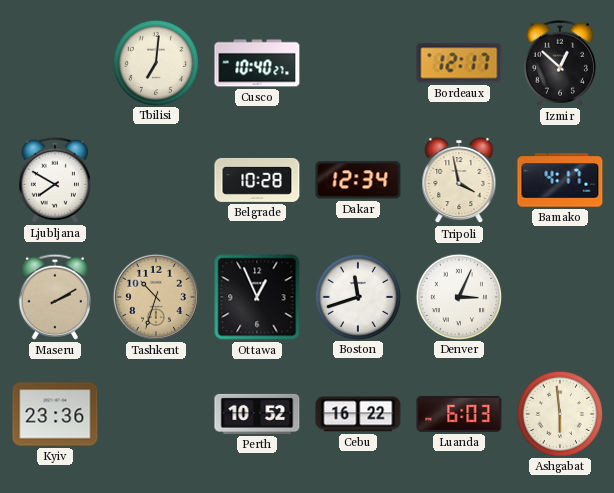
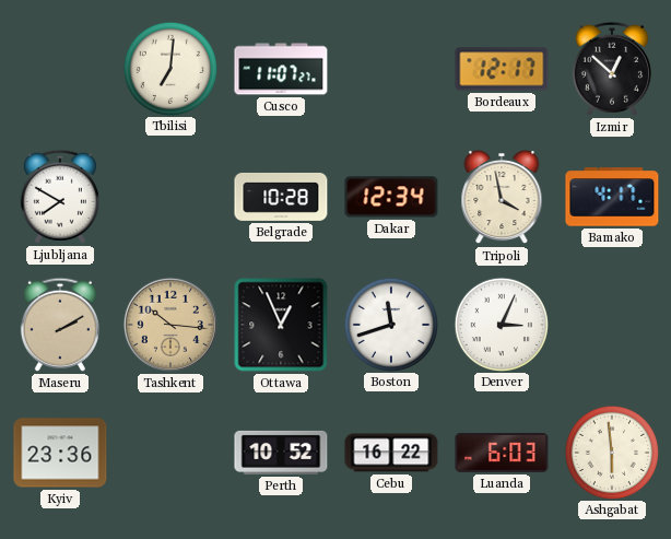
Cusco: 10:40 -> 11:07 (281, 69)
Tashkent: 10:33 -> 10:16 (170, 325)
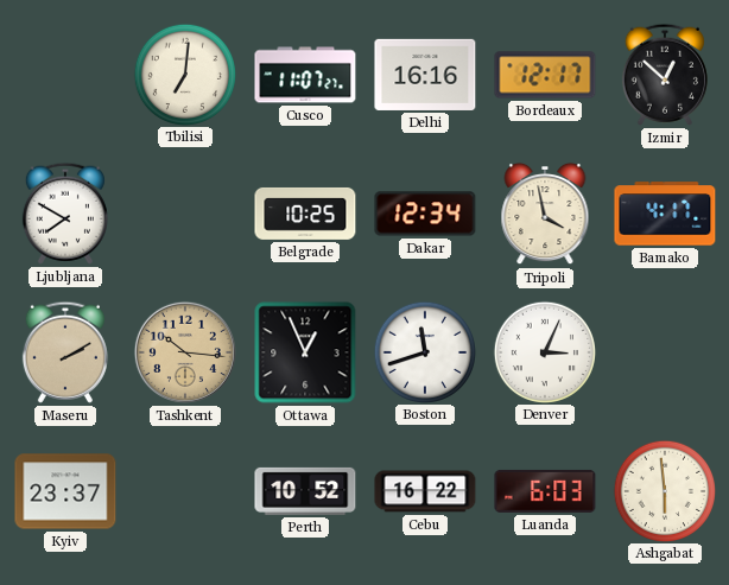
Delhi: none -> 16:16 (425, 75)
Belgrade: 10:28 -> 10:25 (305, 214)
Kyiv: 23:36 -> 23:37 (65, 491)
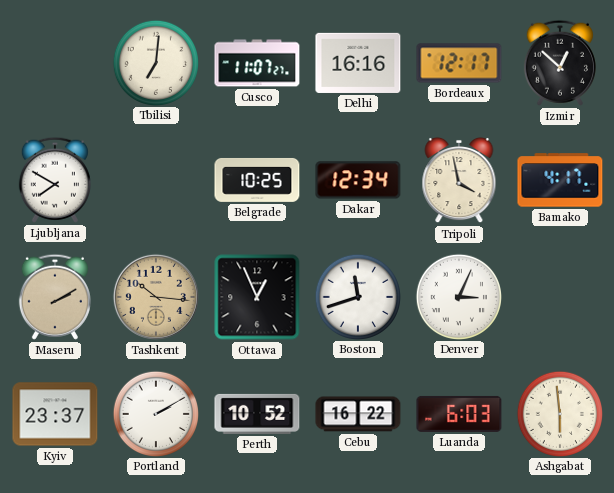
Portland: none -> 2:10 (155, 413)
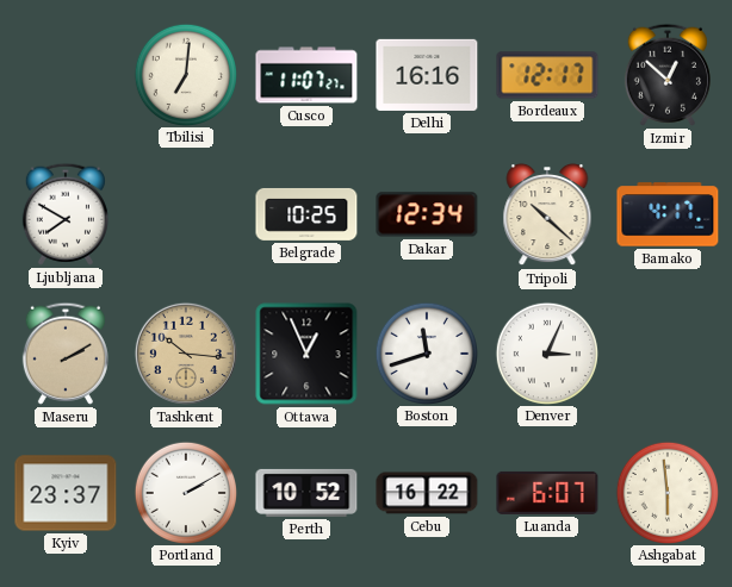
Tripoli: 3:58 -> 10:22 (547, 214)
Luanda: 6:03 -> 6:07 (547, 493)
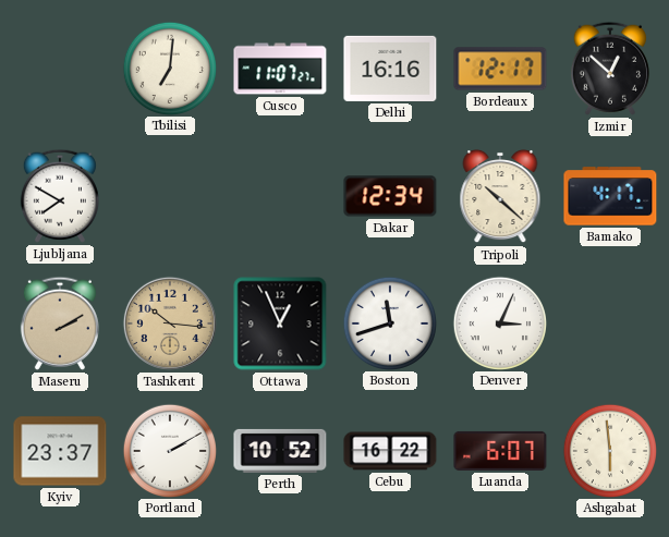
Belgrade: 10:25 -> none (306, 214)
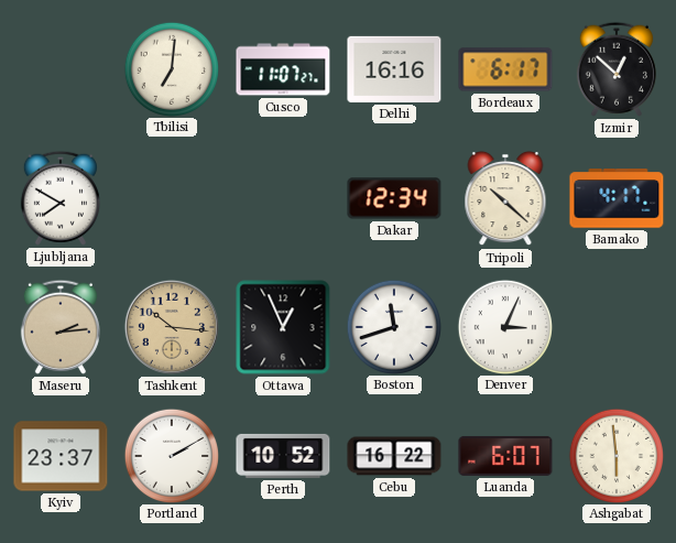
Bordeaux: 12:17 -> 6:17 (505, 69)
Maseru: 2:10 -> 2:14 (61, 327)
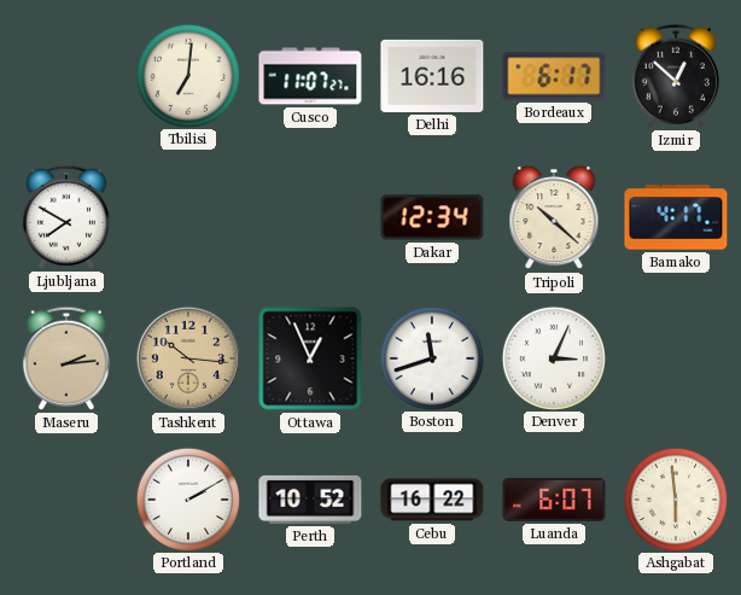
Kyiv: 23:37 -> none (61, 456)
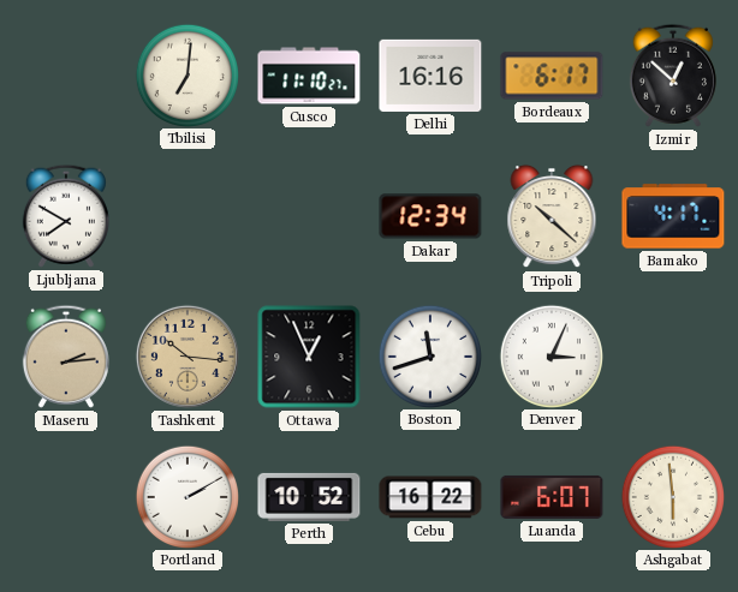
Cusco: 11:07 -> 11:10 (309, 76)
